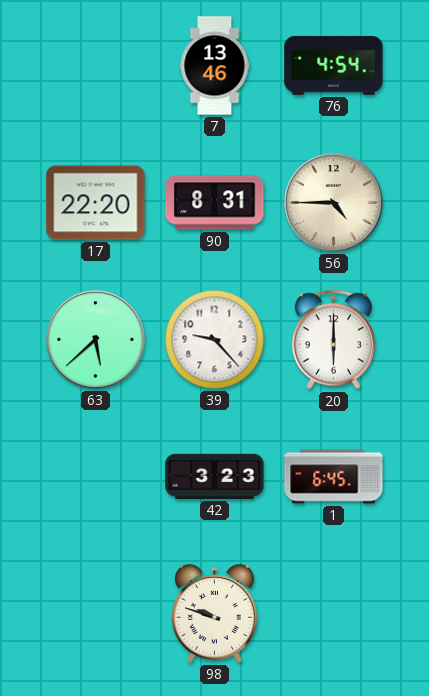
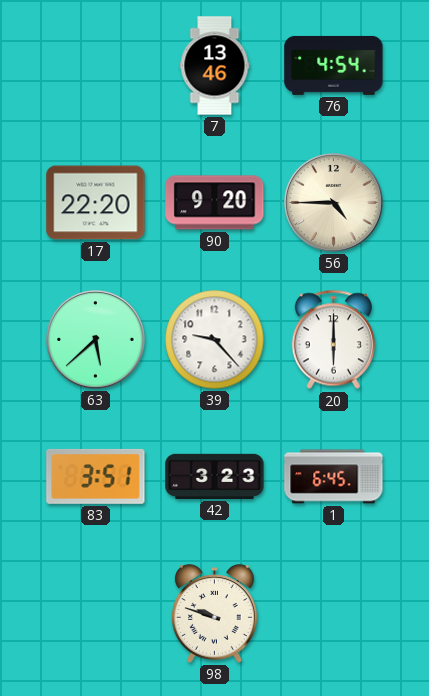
90: 8:31 -> 9:20 (215, 203)
83: none -> 3:51 (96, 476)
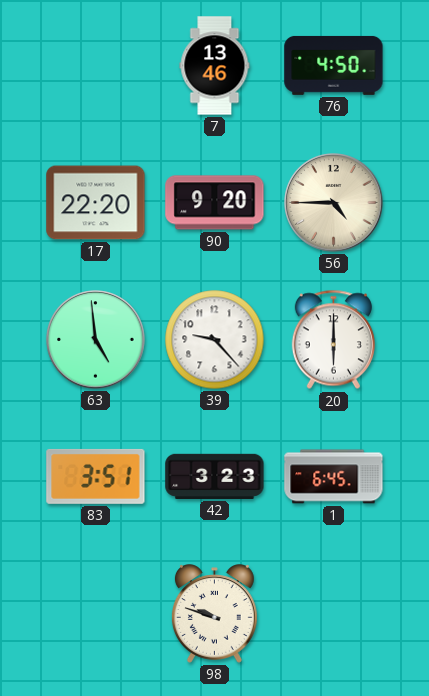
76: 4:54 -> 4:50 (334, 65)
63: 5:38 -> 4:59 (96, 340)
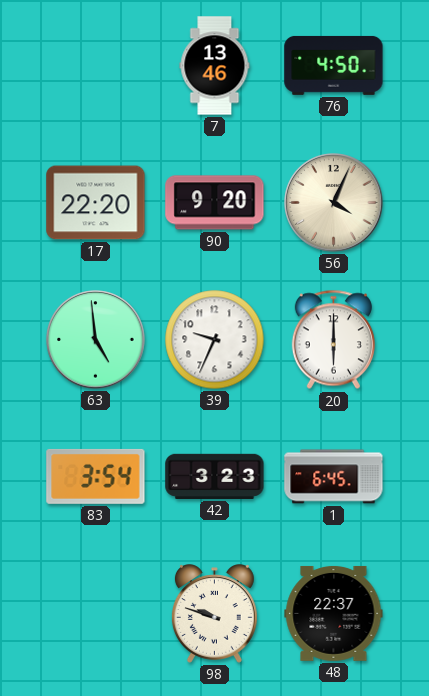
56: 4:45 -> 4:04 (334, 203)
39: 9:23 -> 9:34 (215, 340)
83: 3:51 -> 3:54 (96, 476)
48: none -> 22:37 (334, 613)
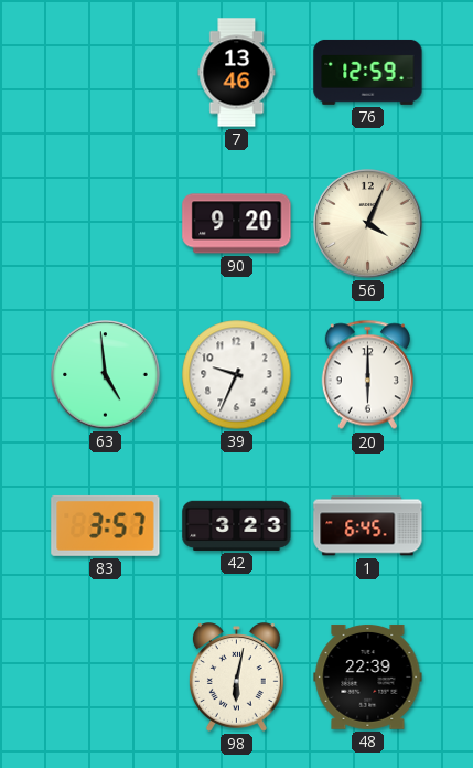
76: 4:50 -> 12:59 (368, 72)
17: 22:20 -> none (96, 203)
83: 3:54 -> 3:57 (106, 525)
98: 9:48 -> 6:02 (236, 678)
48: 22:37 -> 22:39 (368, 676)
